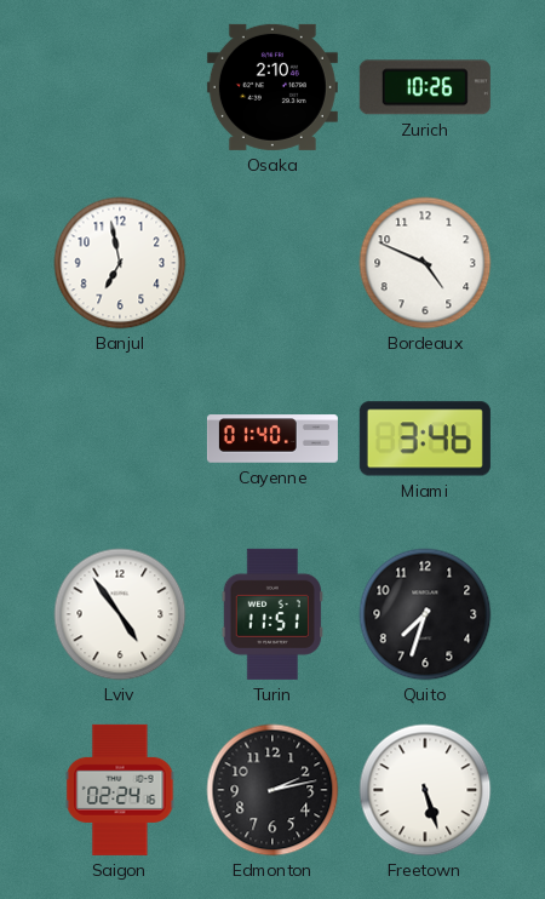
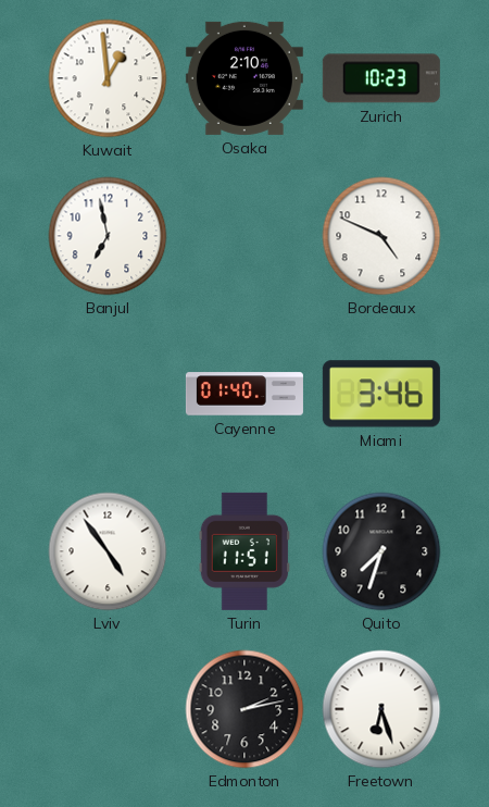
Kuwait: none -> 12:59 (108, 78)
Zurich: 10:26 -> 10:23 (381, 78)
Saigon: 02:24 -> none (120, 790)
Freetown: 5:27 -> 6:27 (381, 709)
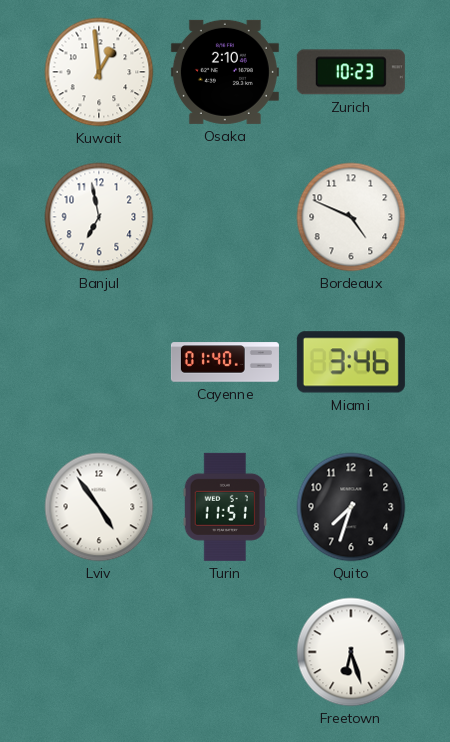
Edmonton: 2:13 -> none (244, 709)
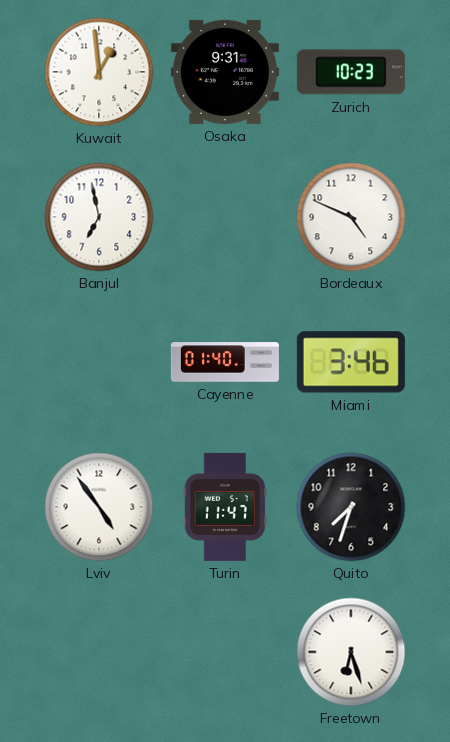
Osaka: 2:10 -> 9:31 (225, 72)
Turin: 11:51 -> 11:47 (224, 507)
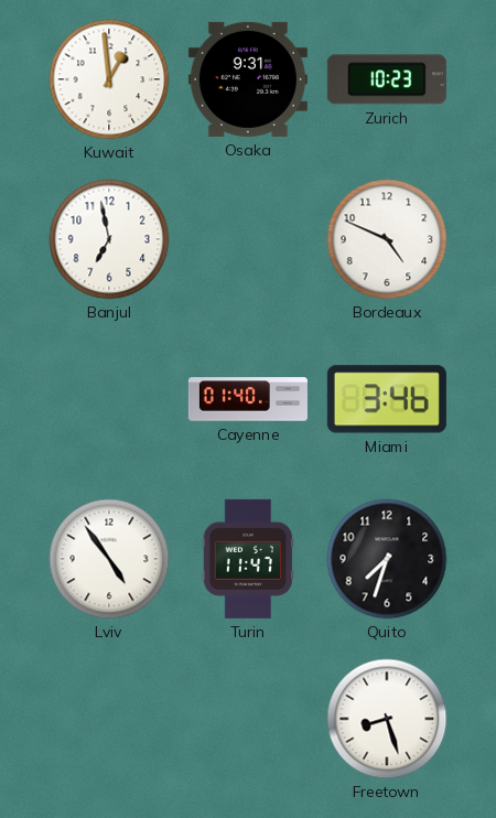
Freetown: 6:27 -> 8:27 (387, 719)
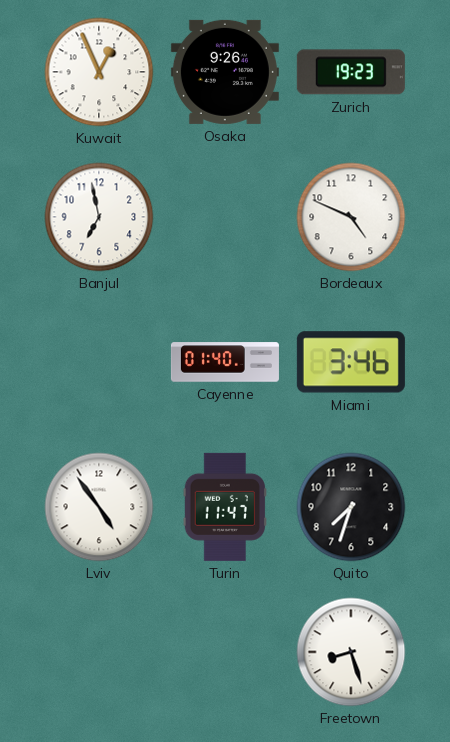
Kuwait: 12:59 -> 12:56 (99, 72)
Osaka: 9:31 -> 9:26 (225, 72)
Zurich: 10:23 -> 19:23 (351, 72)
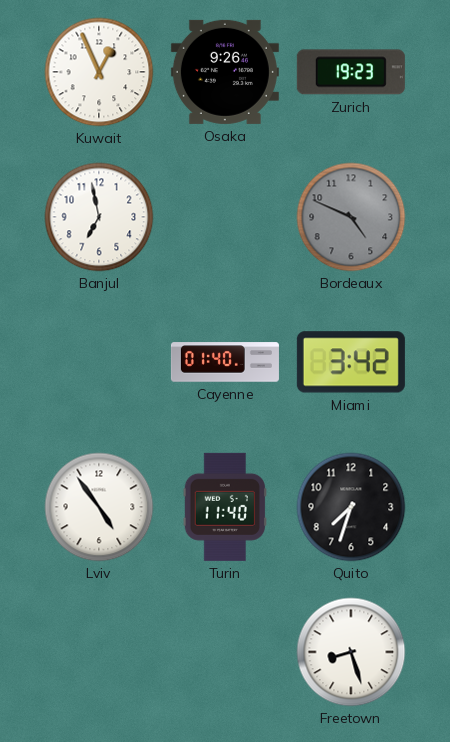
Bordeaux dial: white -> grey (351, 217)
Miami: 3:46 -> 3:42 (351, 362)
Turin: 11:47 -> 11:40 (224, 507)
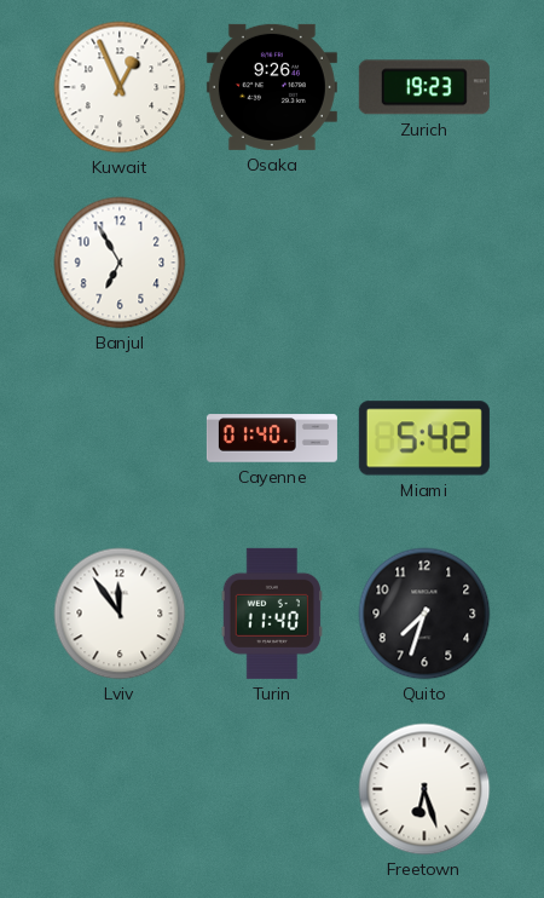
Banjul: 6:58 -> 6:55 (120, 263)
Bordeaux: 4:49 -> none (351, 217)
Miami: 3:42 -> 5:42 (424, 438)
Lviv: 4:54 -> 11:54 (120, 614)
Freetown: 8:27 -> 6:27 (424, 789)
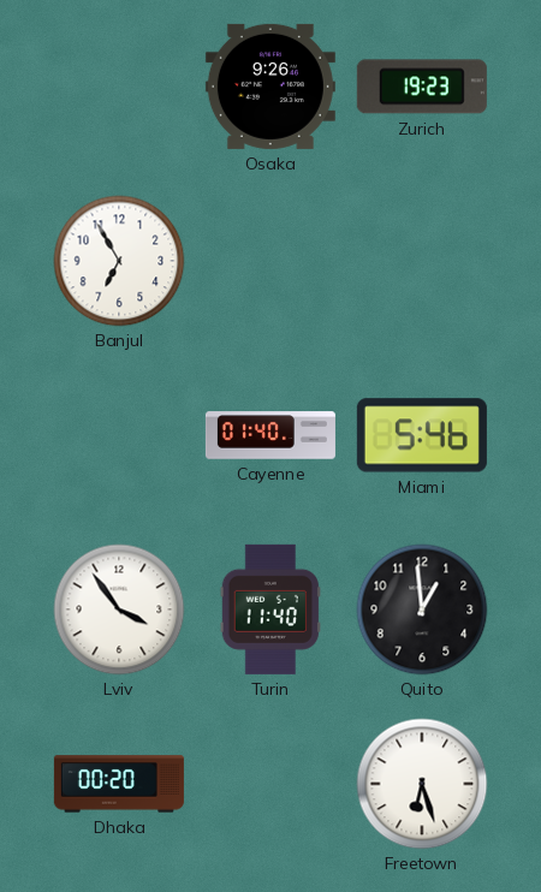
Kuwait: 12:56 -> none (120, 87)
Miami: 5:42 -> 5:46 (422, 435)
Lviv: 11:54 -> 3:54 (119, 609)
Quito: 7:33 -> 12:59 (422, 609)
Dhaka: none -> 00:20 (119, 784)
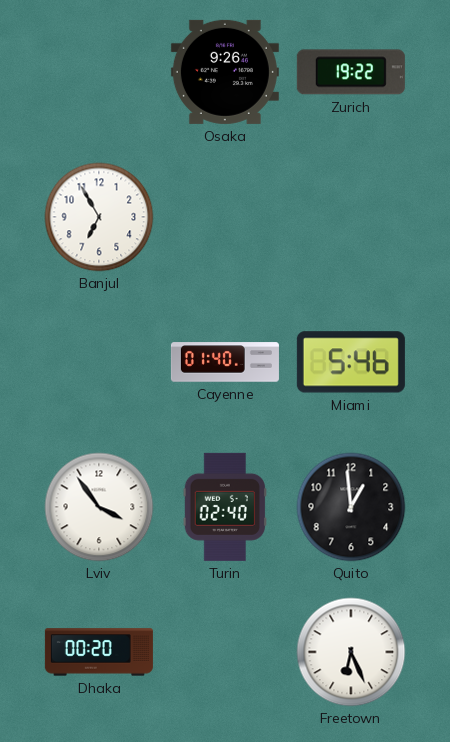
Zurich: 19:23 -> 19:22 (351, 72)
Turin: 11:40 -> 02:40 (224, 507)
Freetown: 6:27 -> 6:26 (351, 652)
